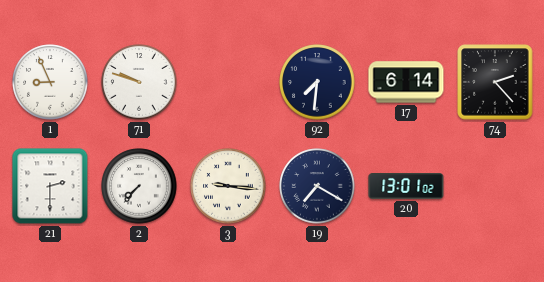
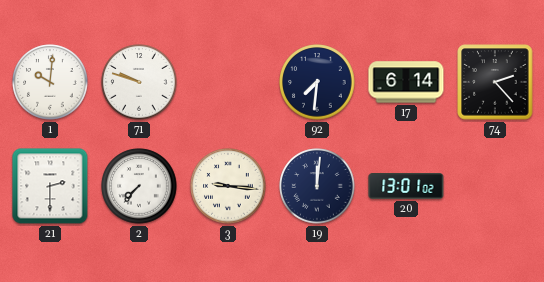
1: 8:56 -> 10:01 (50, 82)
19: 7:20 -> 12:01 (317, 186)
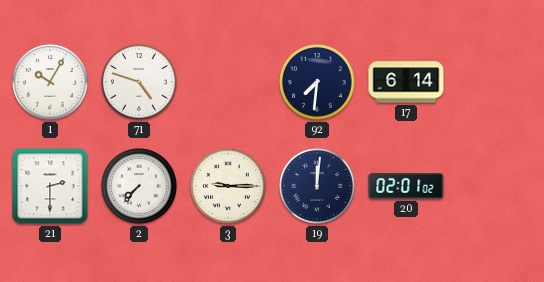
1: 10:01 -> 10:05 (50, 82)
71: 9:48 -> 4:48 (139, 82)
74: 2:23 -> none (495, 82)
3: 9:16 -> 9:15 (228, 186)
20: 13:01 -> 02:01 (406, 187)
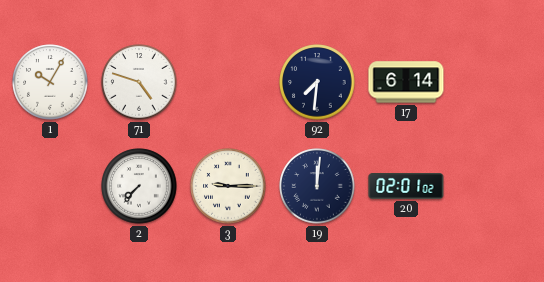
21: 2:30 -> none (50, 186)
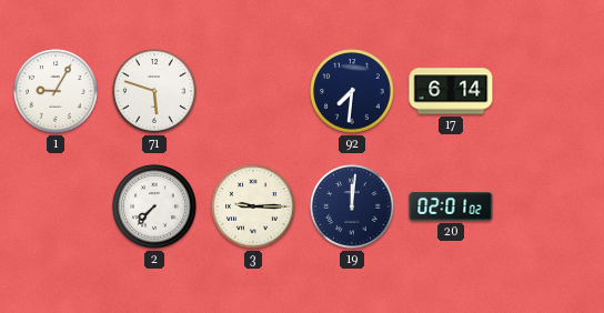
1: 10:05 -> 9:05 (56, 91)
71: 4:48 -> 5:48 (154, 91)
